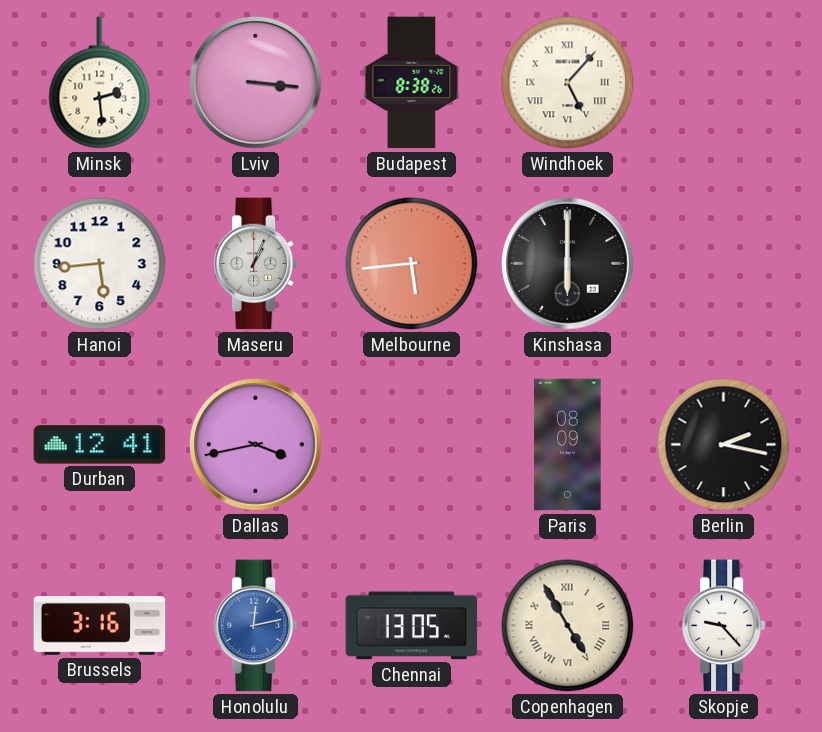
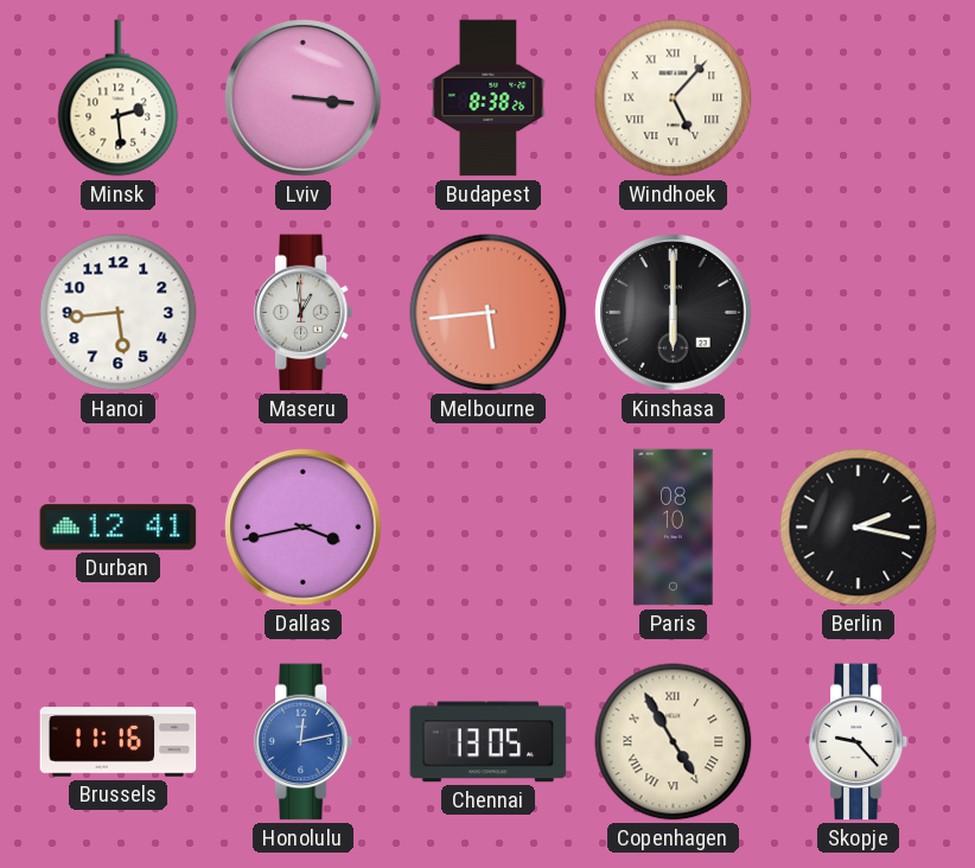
Maseru: 1:04 -> 12:59 (304, 313)
Paris: 08:09 -> 08:10 (674, 528)
Brussels: 3:16 -> 11:16 (119, 742)
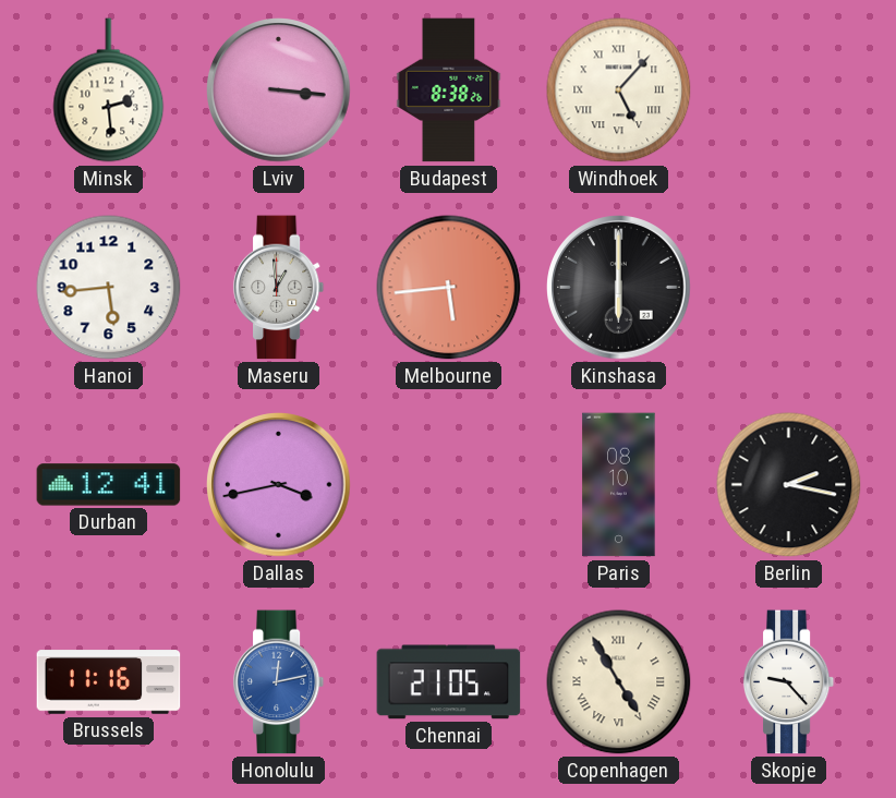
Chennai: 13:05 -> 21:05 (449, 682)
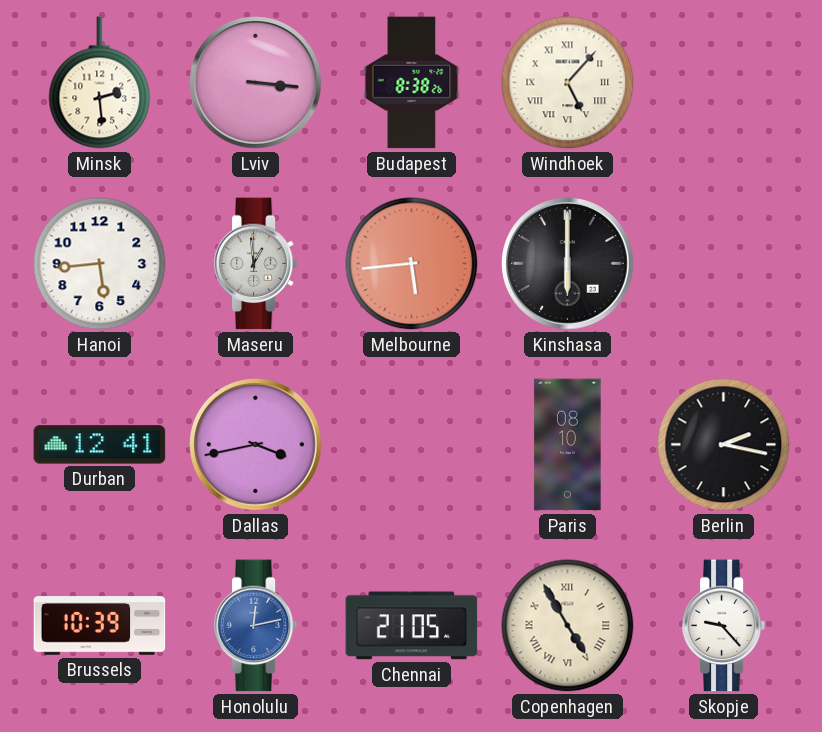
Brussels: 11:16 -> 10:39 (100, 626)
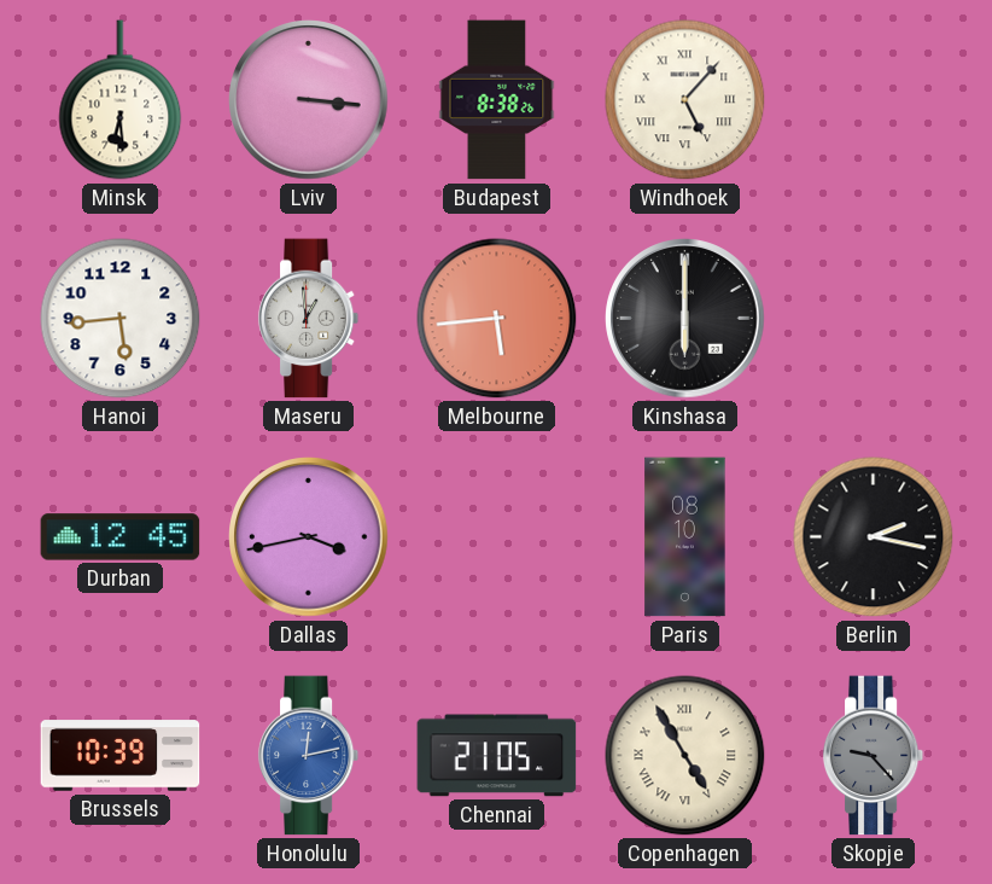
Minsk: 2:29 -> 6:29 (121, 100)
Durban: 12:41 -> 12:45 (121, 537)
Skopje dial: white -> grey (874, 756)
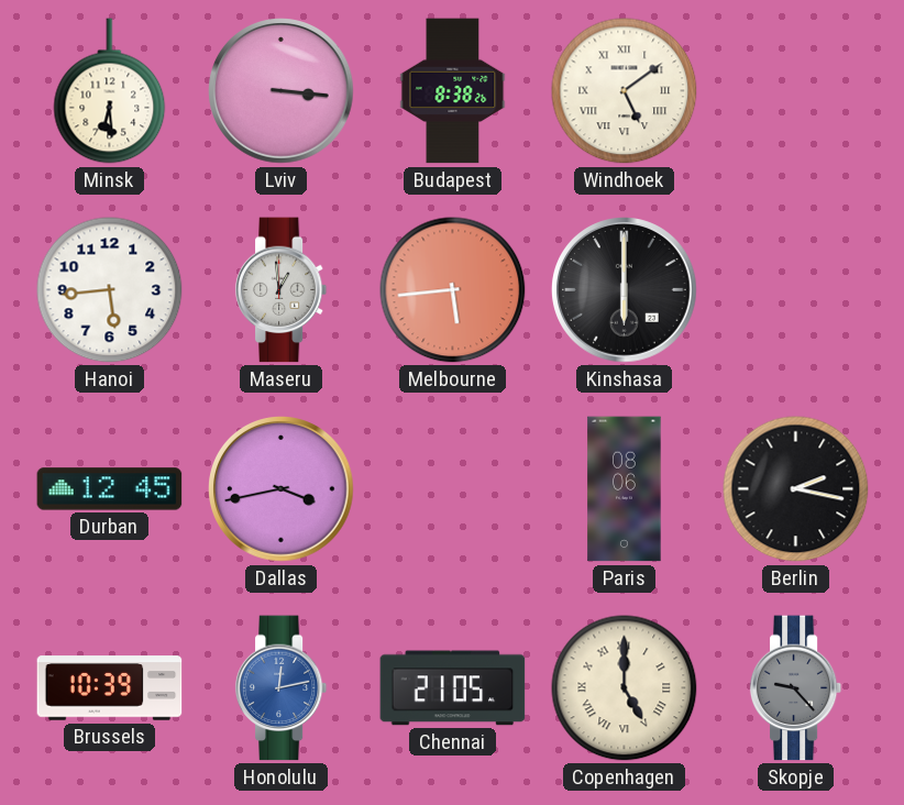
Windhoek: 5:07 -> 5:09 (625, 91)
Paris: 08:10 -> 08:06 (625, 489)
Copenhagen: 4:55 -> 5:00 (625, 688)
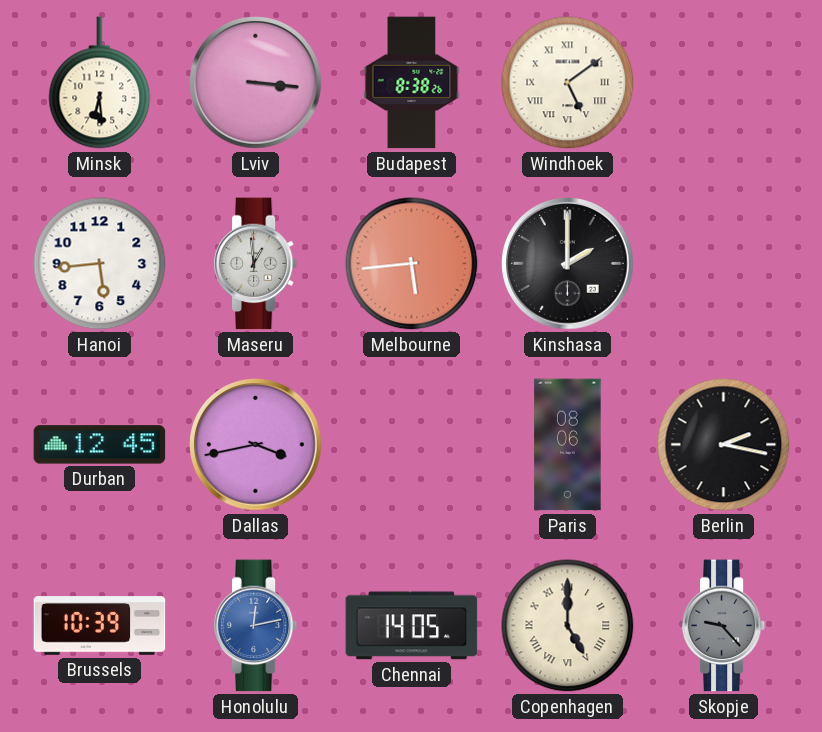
Kinshasa: 6:00 -> 2:00 (568, 264)
Chennai: 21:05 -> 14:05 (412, 626)
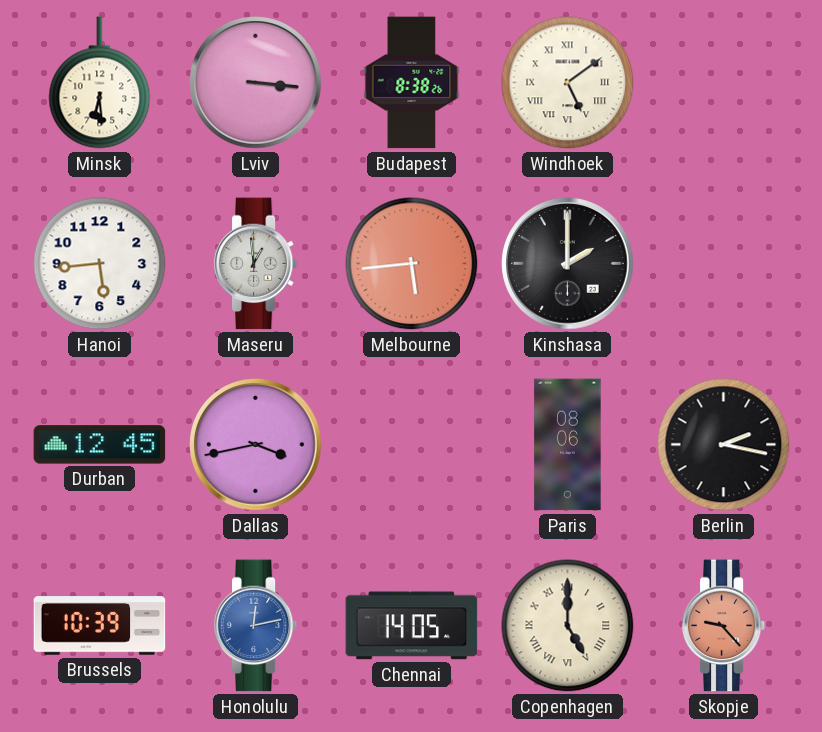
Skopje dial: grey -> salmon (724, 626)
